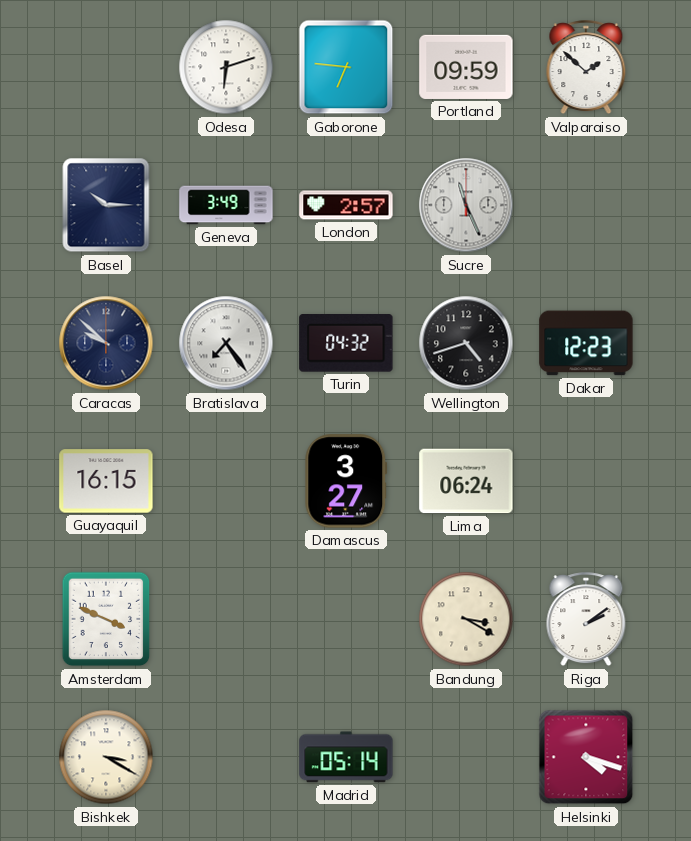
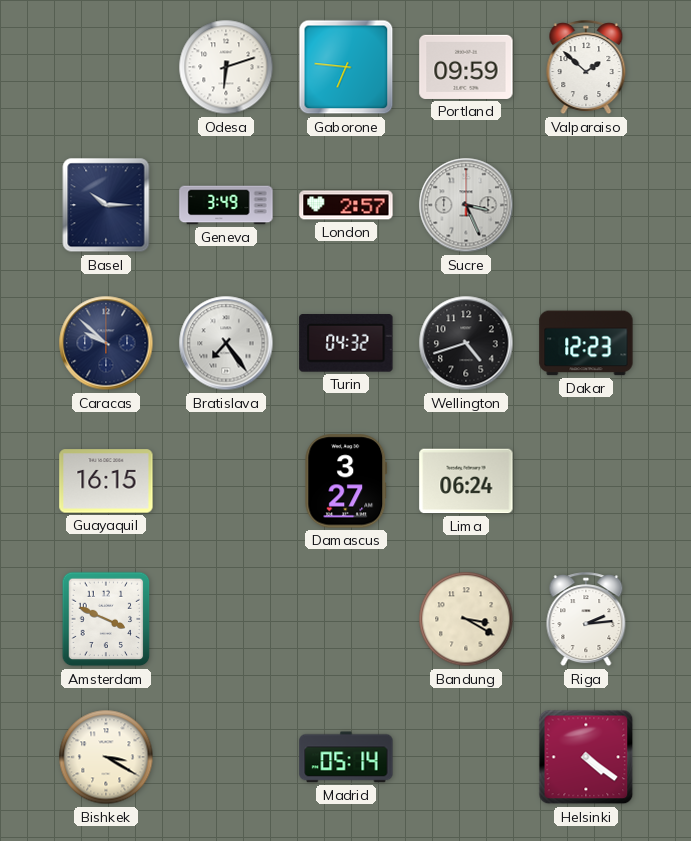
Sucre: 11:26 -> 3:26 (466, 205)
Riga: 2:09 -> 2:14 (586, 620)
Helsinki: 4:18 -> 4:21 (586, 757)
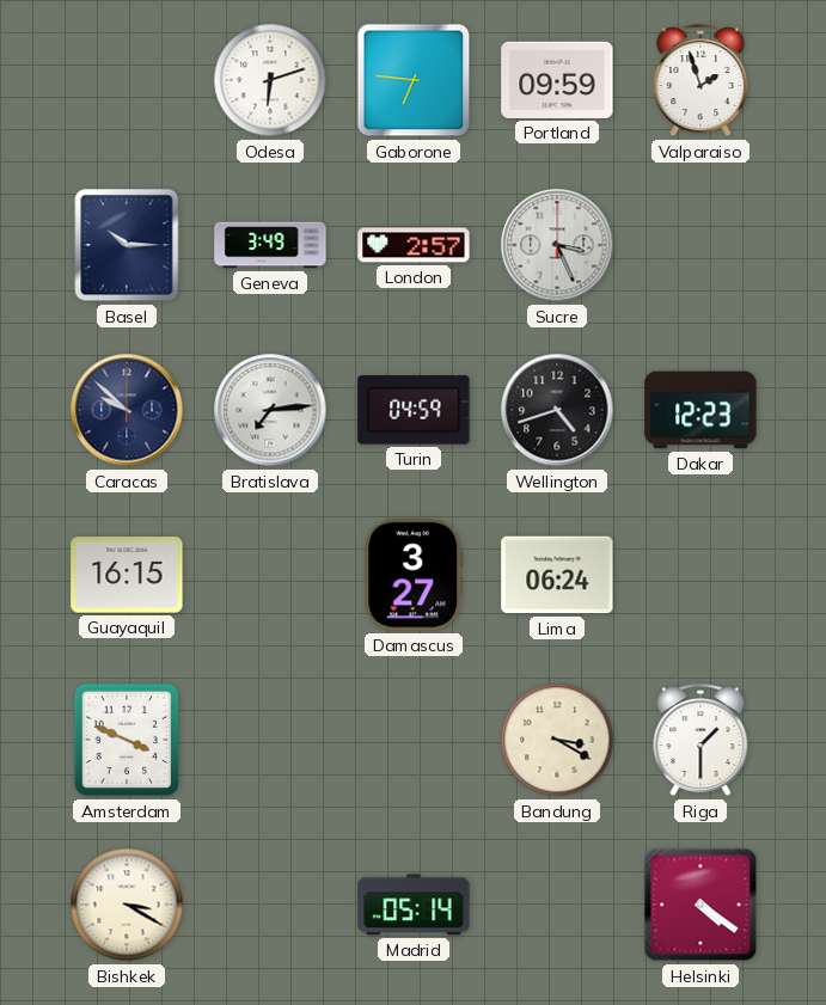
Valparaiso: 1:52 -> 1:57 (700, 81)
Bratislava: 7:24 -> 7:14 (270, 410)
Turin: 04:32 -> 04:59 (414, 411)
Riga: 2:14 -> 1:30 (700, 741)
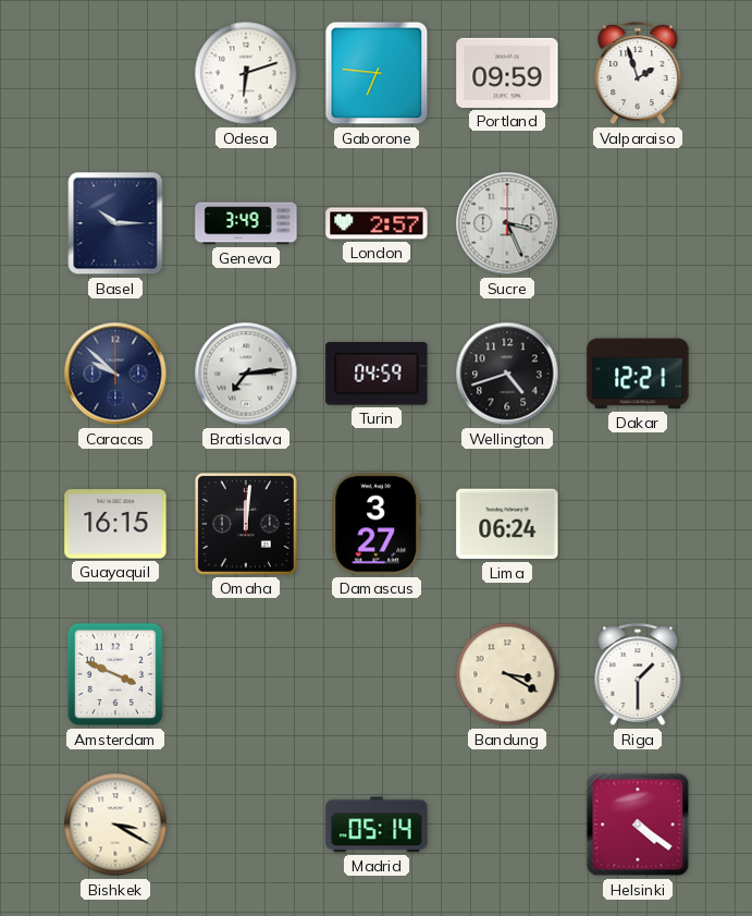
Dakar: 12:23 -> 12:21 (638, 374)
Omaha: none -> 12:01 (246, 524)
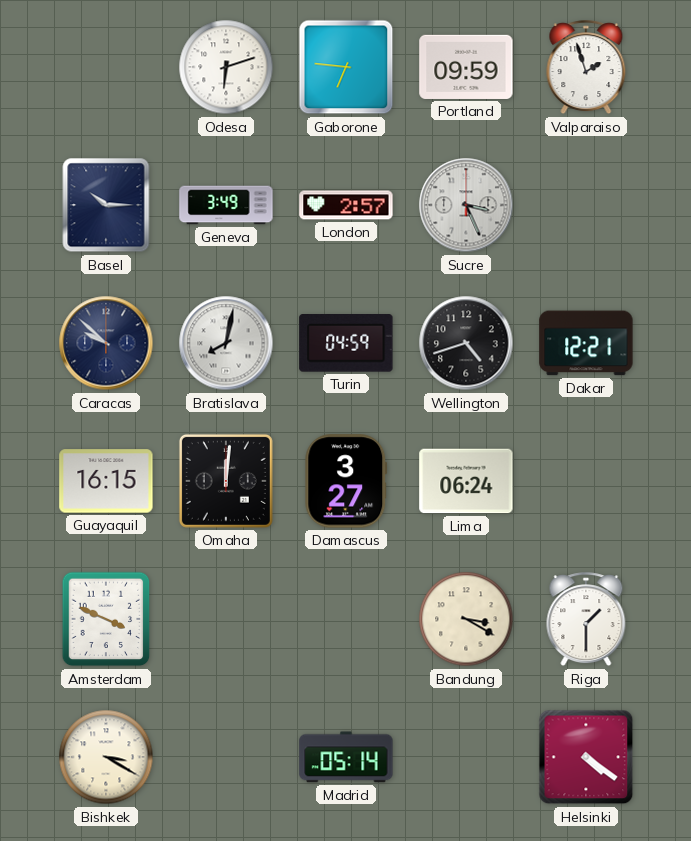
Bratislava: 7:14 -> 8:02 (226, 343)
